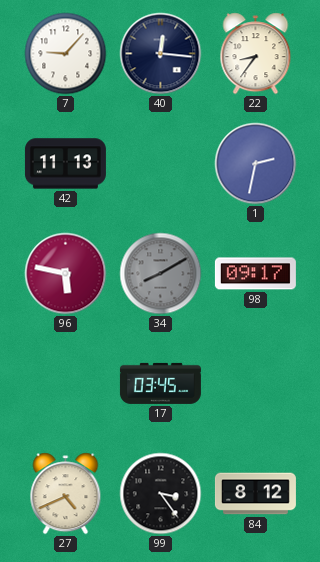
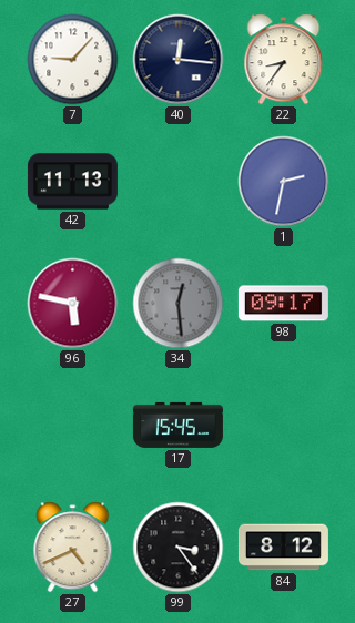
34: 8:10 -> 12:29 (179, 304)
17: 03:45 -> 15:45 (177, 425)
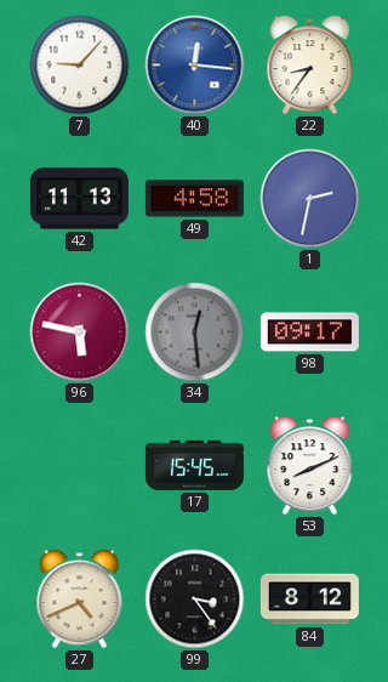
40 dial: navy -> blue (195, 66)
49: none -> 4:58 (194, 199)
53: none -> 8:11 (310, 466)
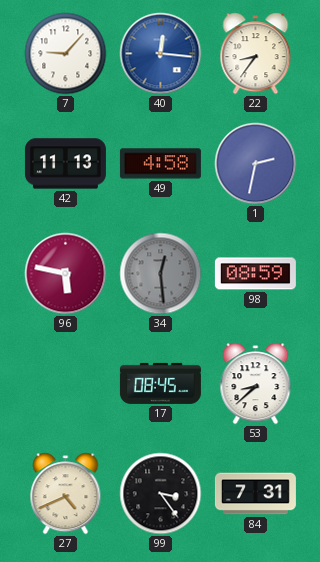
98: 09:17 -> 08:59 (255, 274)
17: 15:45 -> 08:45 (160, 383)
53: 8:11 -> 8:38 (256, 384)
84: 8:12 -> 7:31 (255, 494)
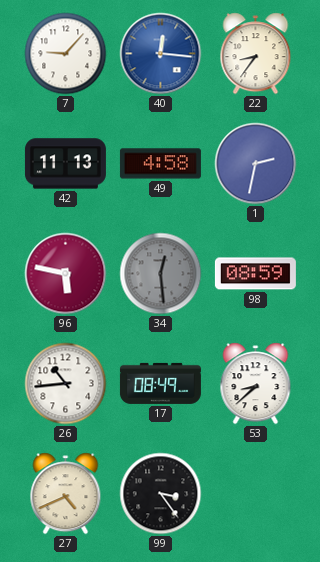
26: none -> 10:44 (66, 384)
17: 08:45 -> 08:49 (160, 383)
84: 7:31 -> none (255, 494)
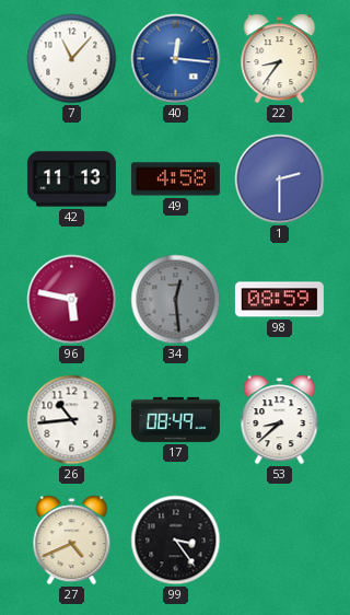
7: 9:07 -> 11:07 (72, 59)
1: 2:32 -> 2:30 (280, 179)
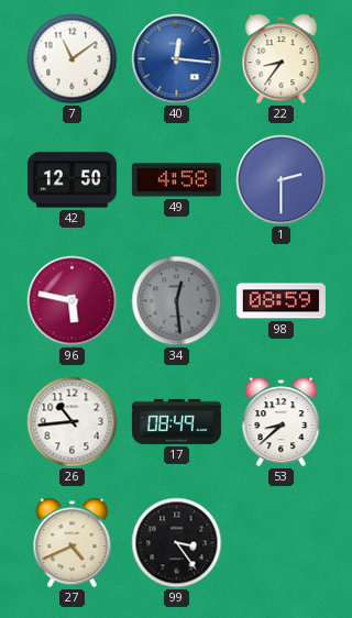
7: 11:07 -> 11:09 (73, 59)
42: 11:13 -> 12:50 (71, 180)
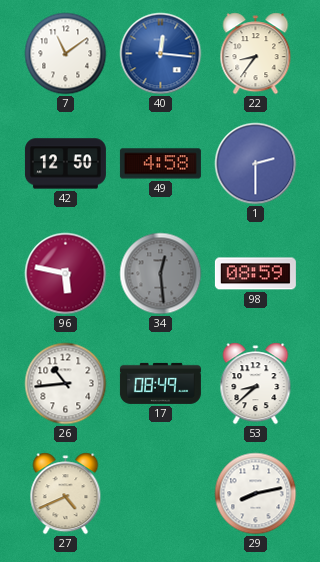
99: 3:24 -> none (177, 543)
29: none -> 8:13 (256, 494)
